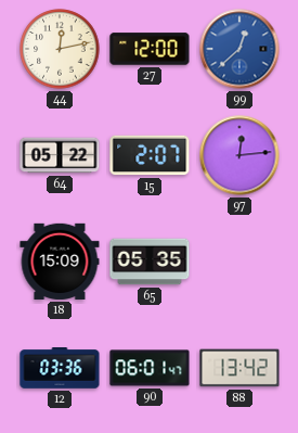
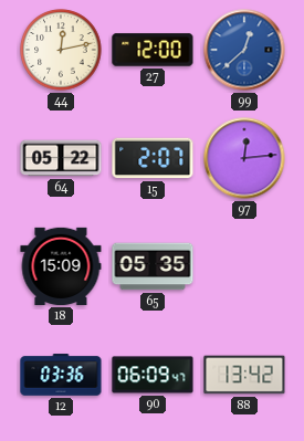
90: 06:01 -> 06:09 (153, 375)
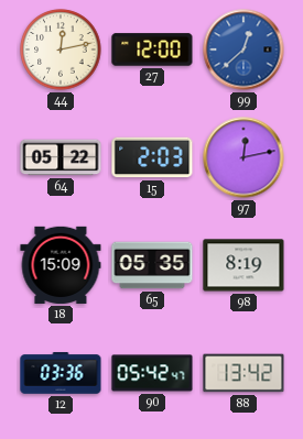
15: 2:07 -> 2:03 (152, 157)
97: 12:14 -> 12:13 (244, 157)
98: none -> 8:19 (244, 265)
90: 06:09 -> 05:42 (152, 373)
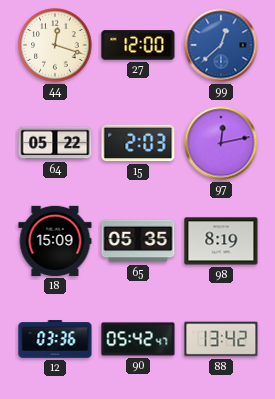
44: 12:13 -> 12:18 (55, 45)
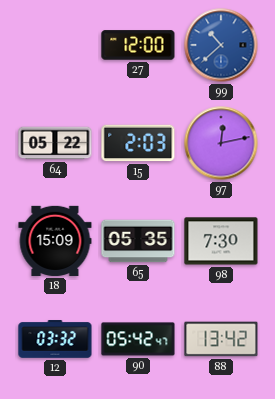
44: 12:18 -> none (55, 45)
99: 12:38 -> 10:38 (221, 45)
98: 8:19 -> 7:30 (221, 241)
12: 03:36 -> 03:32 (55, 339)
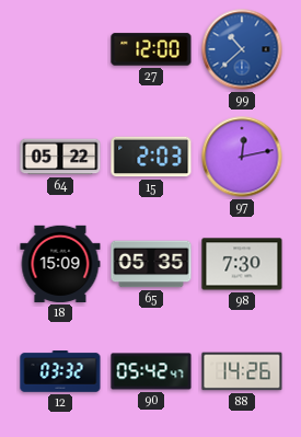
88: 13:42 -> 14:26 (242, 371)
